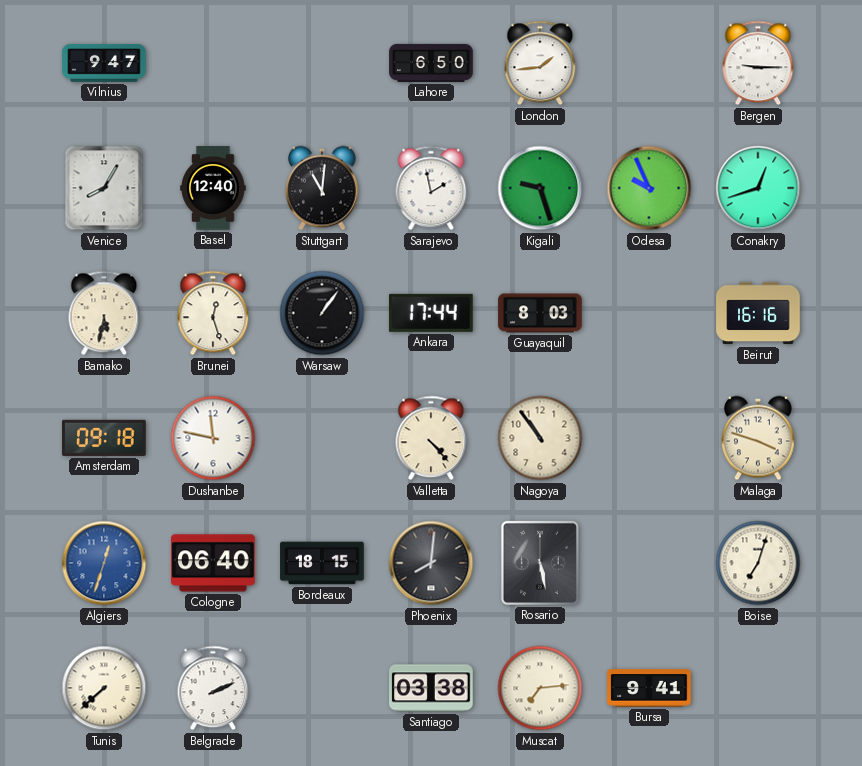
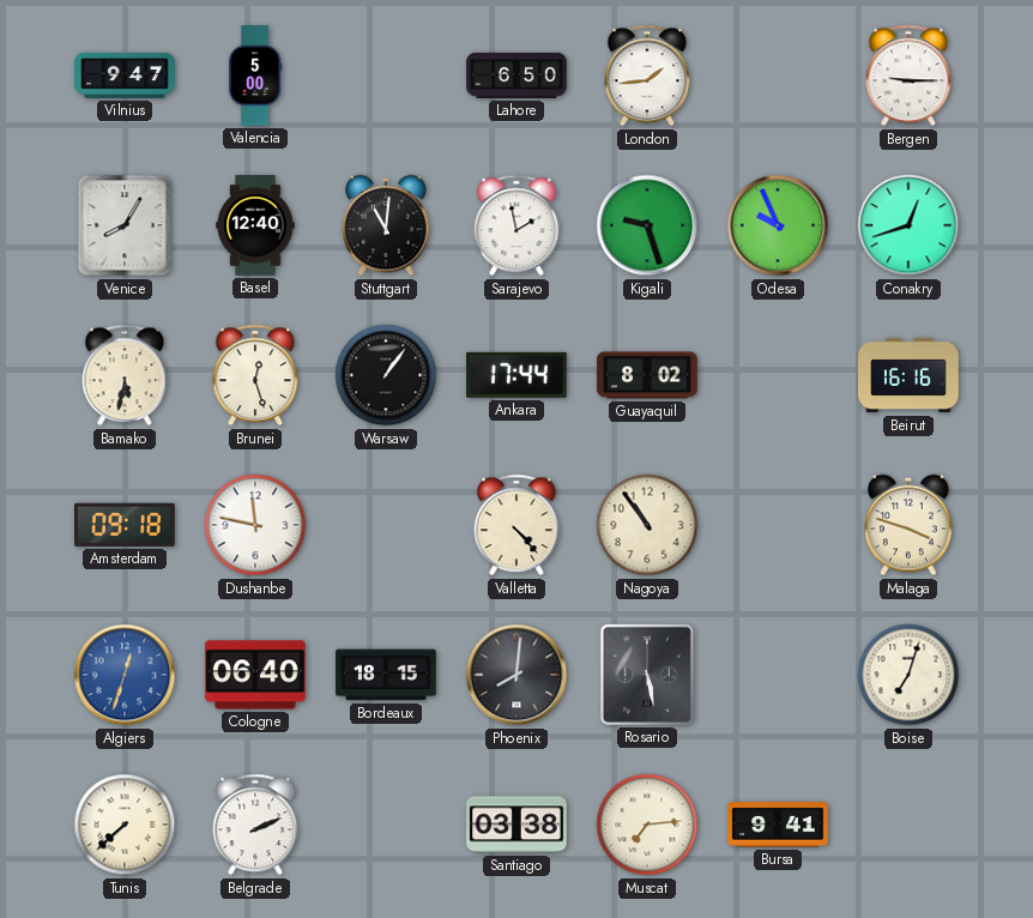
Valencia: none -> 5:00 (255, 76)
Guayaquil: 8:03 -> 8:02 (647, 375)
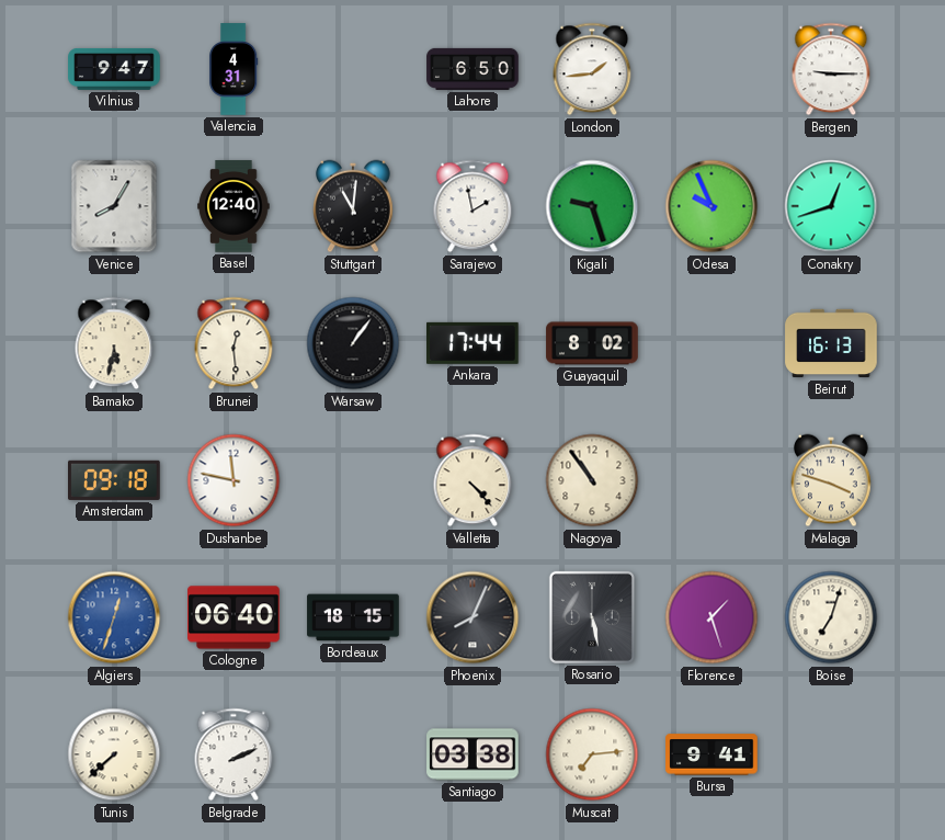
Valencia: 5:00 -> 4:31 (234, 69)
Brunei: 12:27 -> 12:29 (234, 343)
Beirut: 16:16 -> 16:13 (831, 343)
Phoenix: 8:01 -> 8:04 (472, 617)
Florence: none -> 1:27 (711, 617)
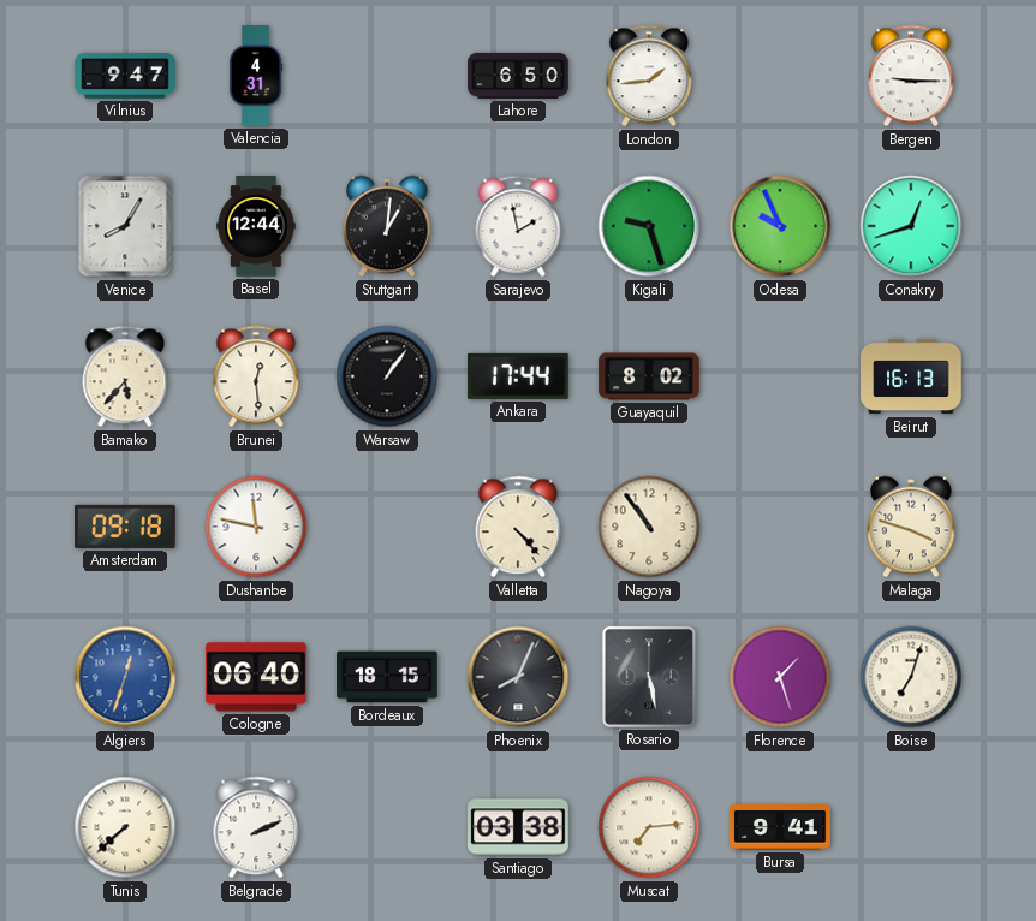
Basel: 12:40 -> 12:44 (256, 226)
Stuttgart: 11:01 -> 1:01 (387, 226)
Bamako: 5:32 -> 5:37 (125, 376)
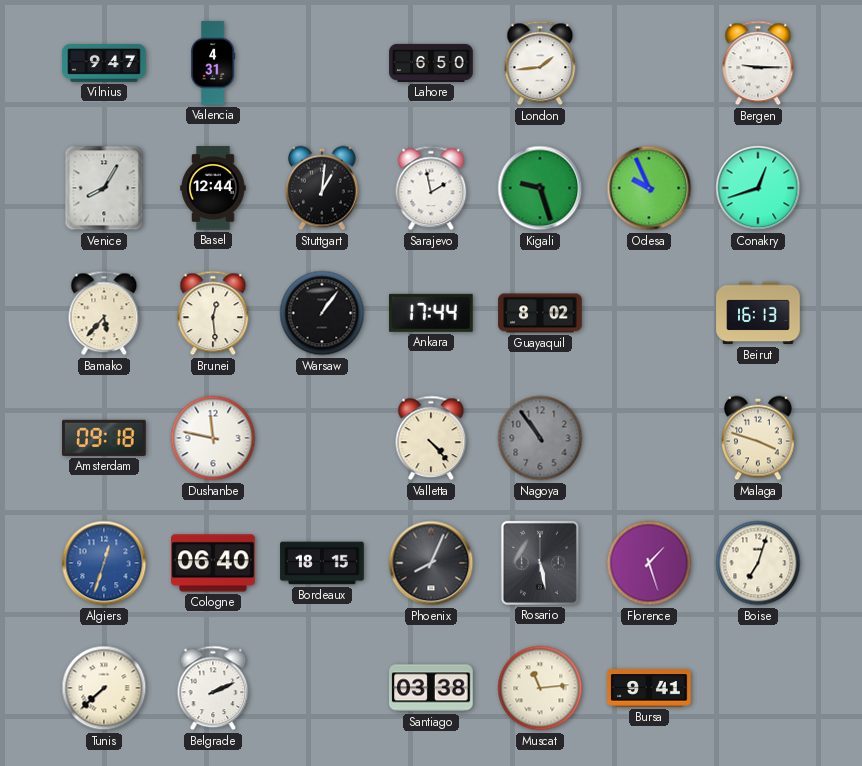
Nagoya dial: cream -> grey (540, 438)
Muscat: 7:14 -> 11:14 (540, 688)
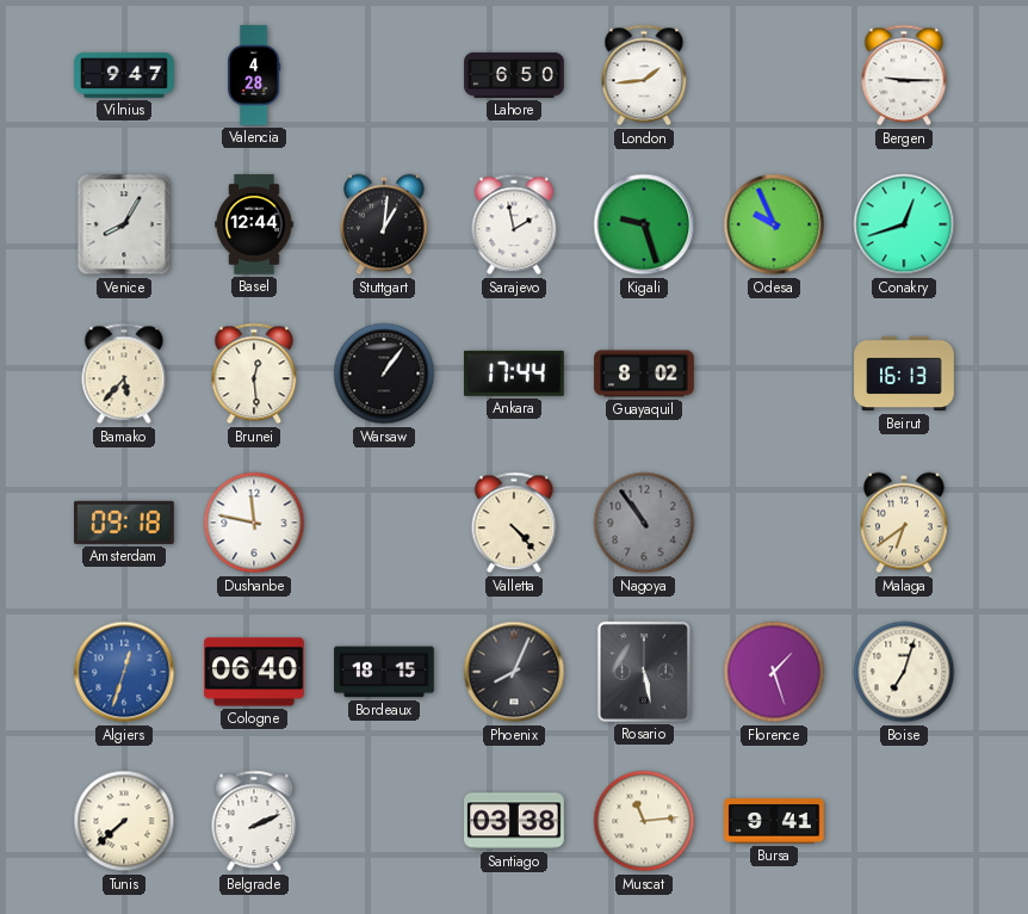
Valencia: 4:31 -> 4:28 (254, 75)
Malaga: 3:48 -> 6:39 (904, 523)
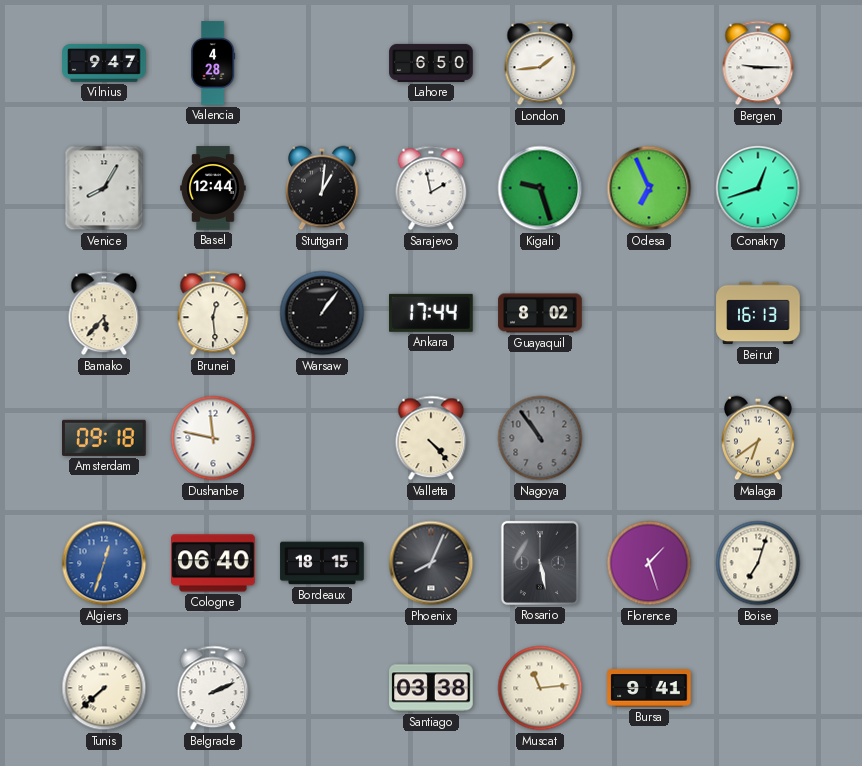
Odesa: 9:56 -> 6:56 (649, 188)
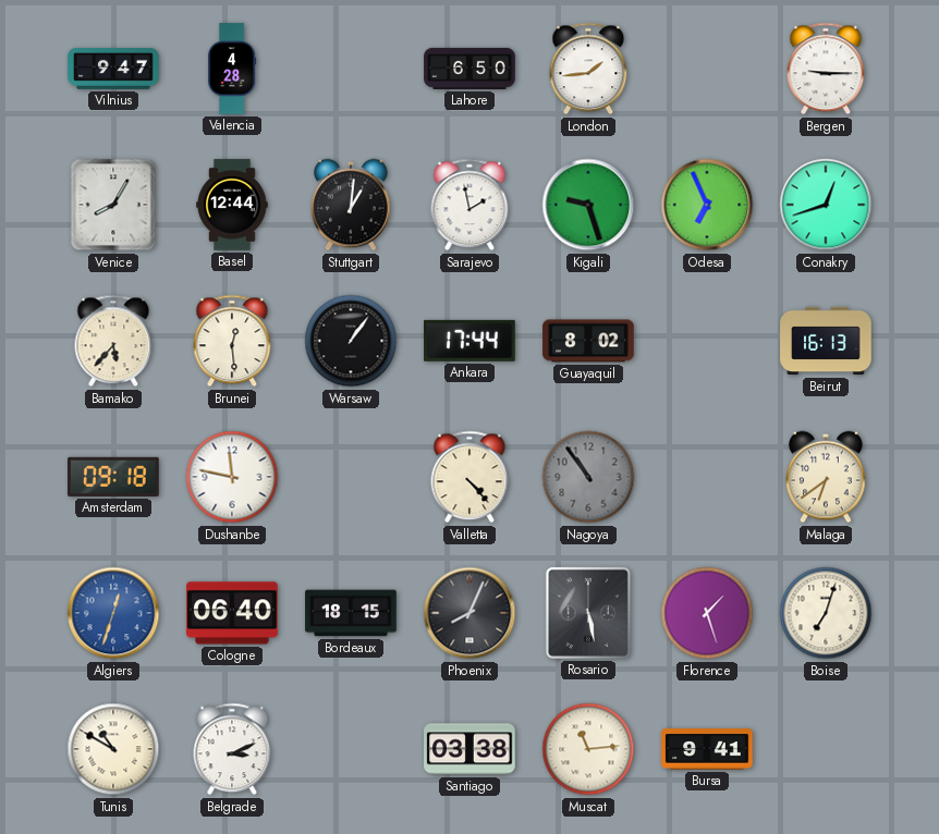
Tunis: 7:38 -> 10:50 (113, 749)
Belgrade: 2:11 -> 3:11 (232, 749)
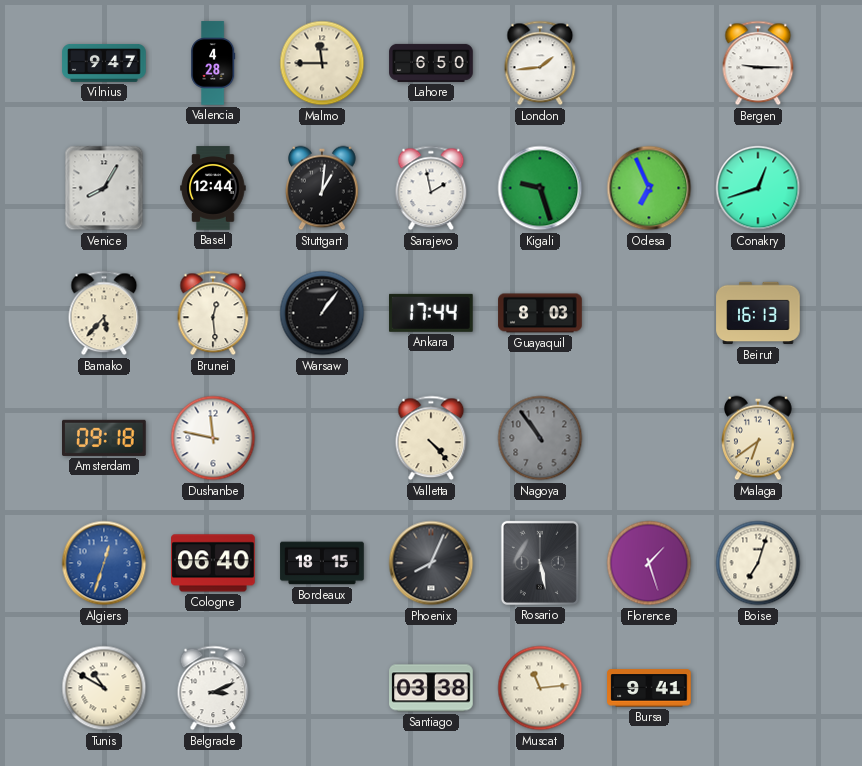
Malmo: none -> 11:45 (322, 63)
Guayaquil: 8:02 -> 8:03 (540, 313)
